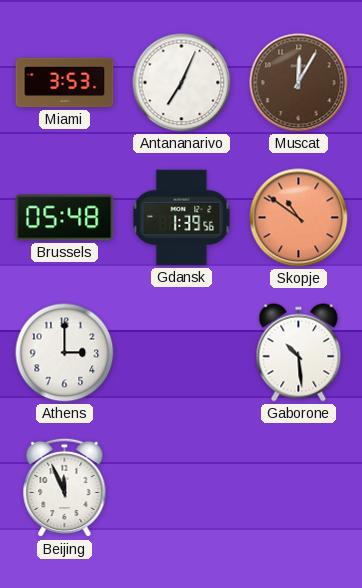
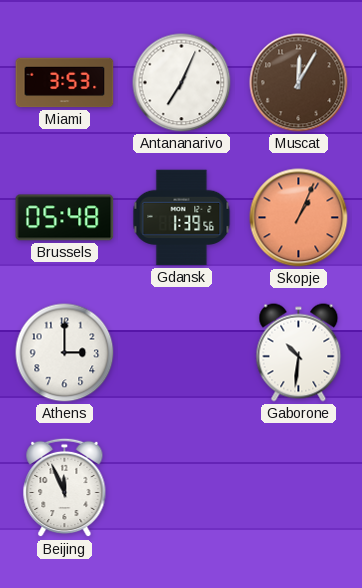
Skopje: 10:51 -> 1:04 (299, 218)
Gaborone: 10:29 -> 10:31 (299, 353)
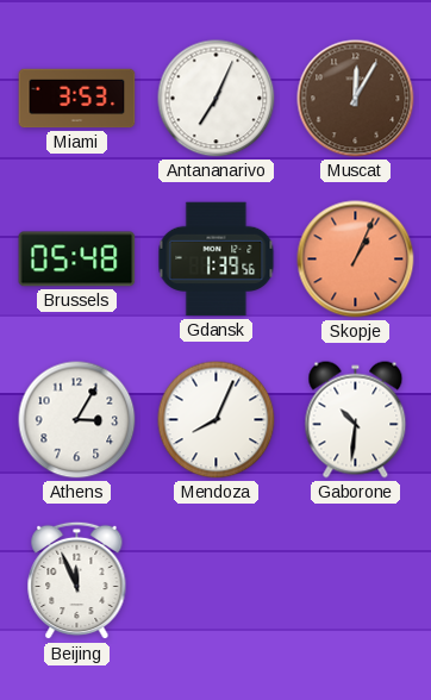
Athens: 3:00 -> 3:05 (77, 420)
Mendoza: none -> 8:04 (217, 420)
